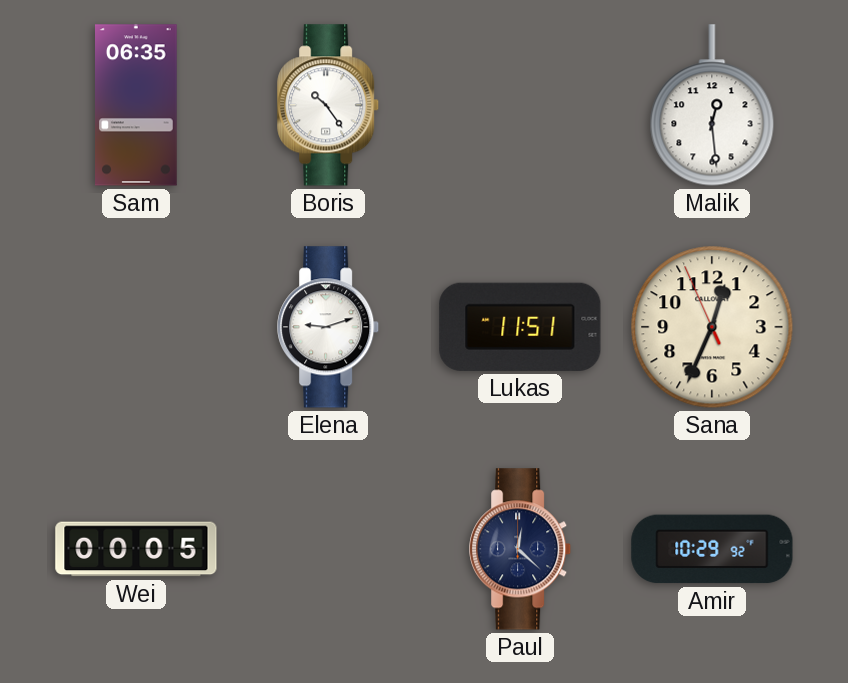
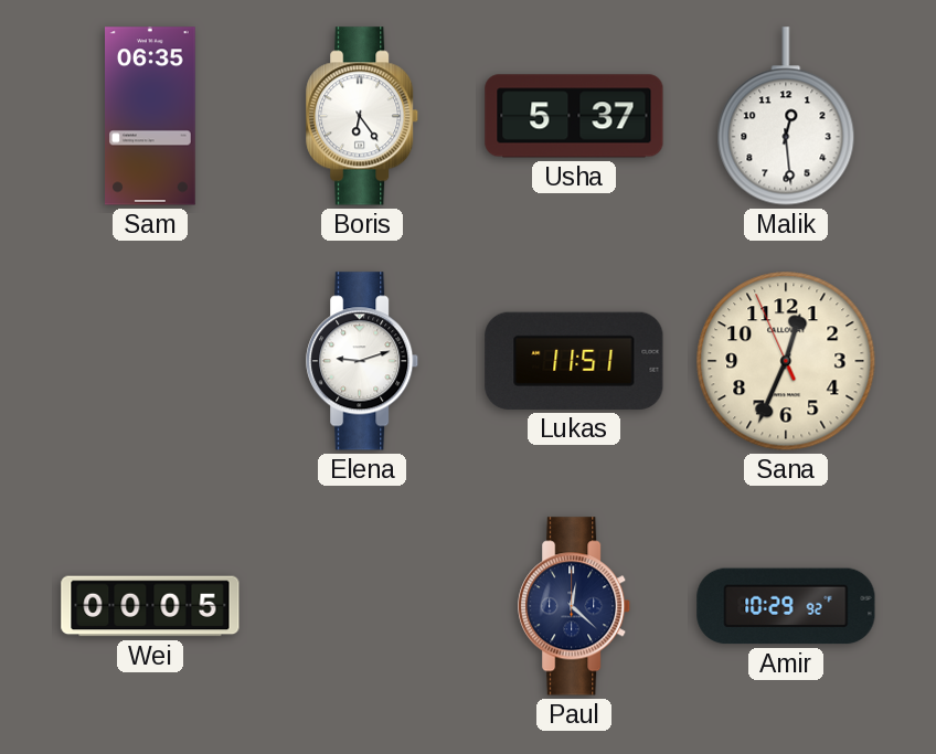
Boris: 10:24 -> 6:24 (363, 116)
Usha: none -> 5:37 (574, 116)
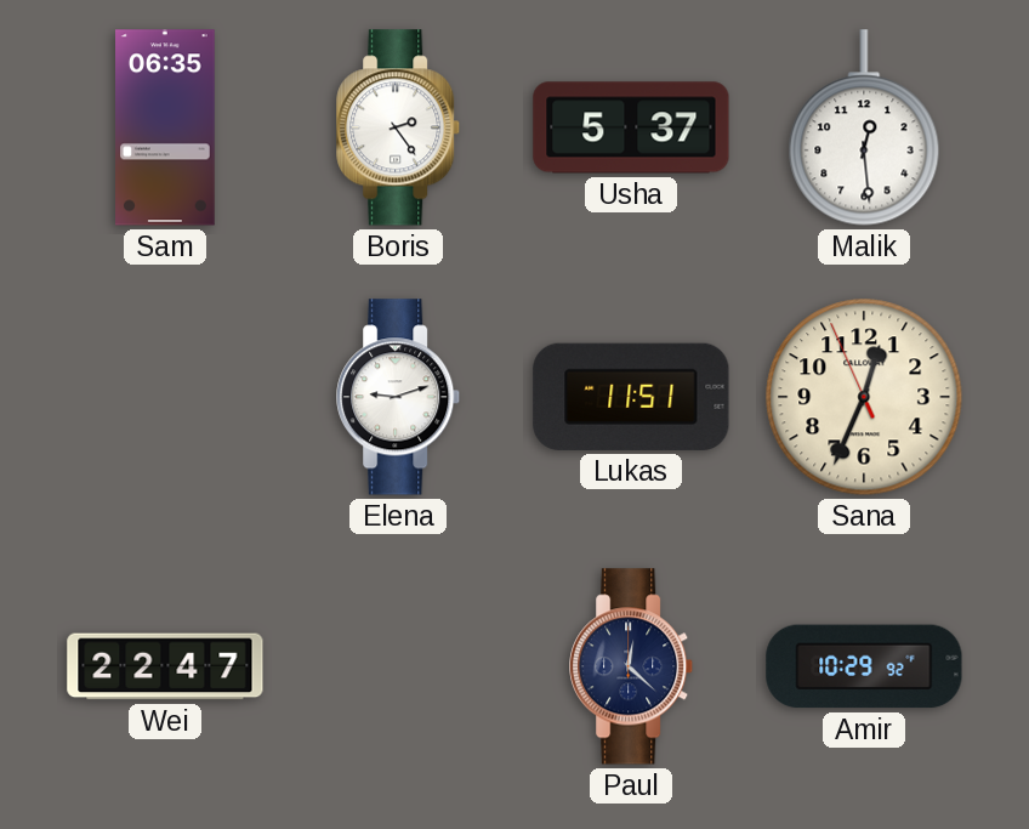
Boris: 6:24 -> 2:24 (399, 127)
Wei: 00:05 -> 22:47 (165, 666)
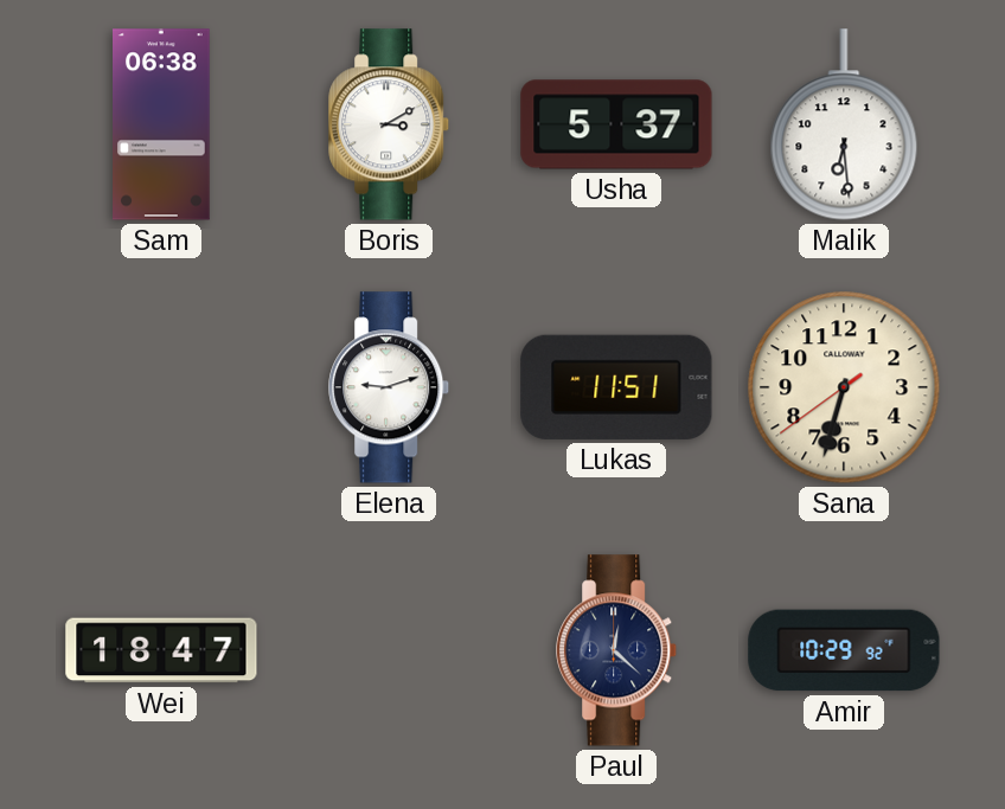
Sam: 06:35 -> 06:38 (162, 124)
Boris: 2:24 -> 3:10 (390, 124)
Malik: 12:29 -> 6:29 (844, 124)
Sana: 12:33 -> 6:32 (844, 387)
Wei: 22:47 -> 18:47 (161, 650)
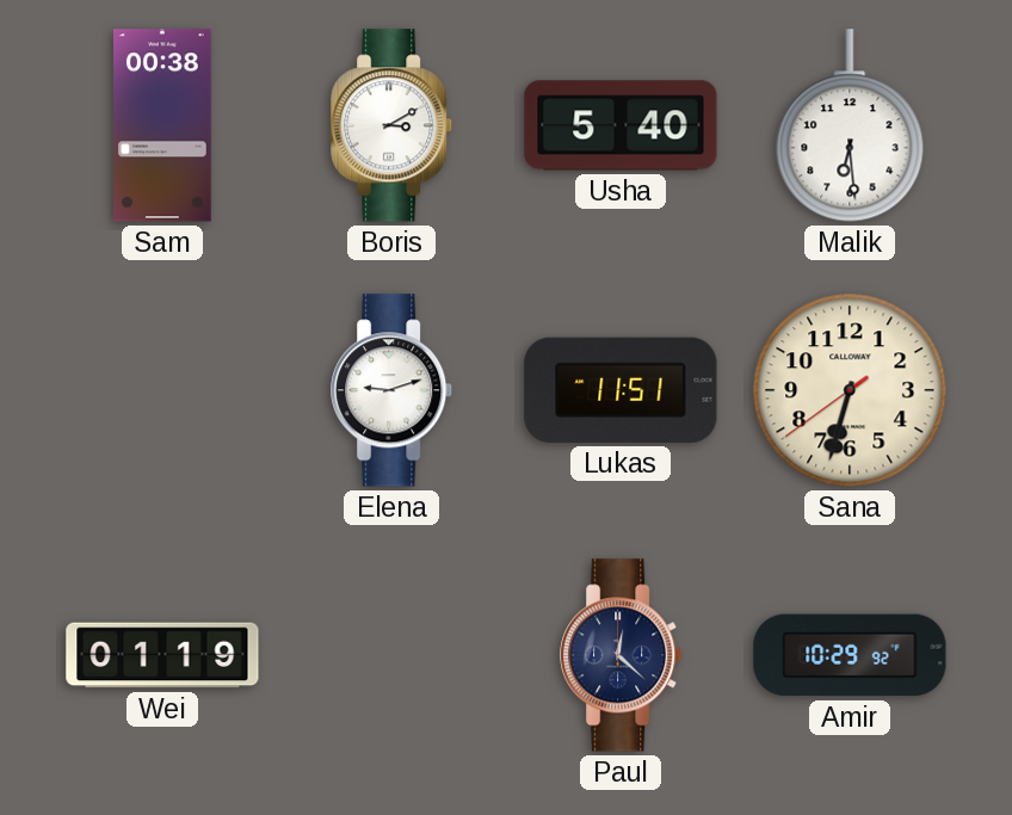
Sam: 06:38 -> 00:38 (163, 125)
Usha: 5:37 -> 5:40 (621, 125)
Wei: 18:47 -> 01:19 (162, 655)
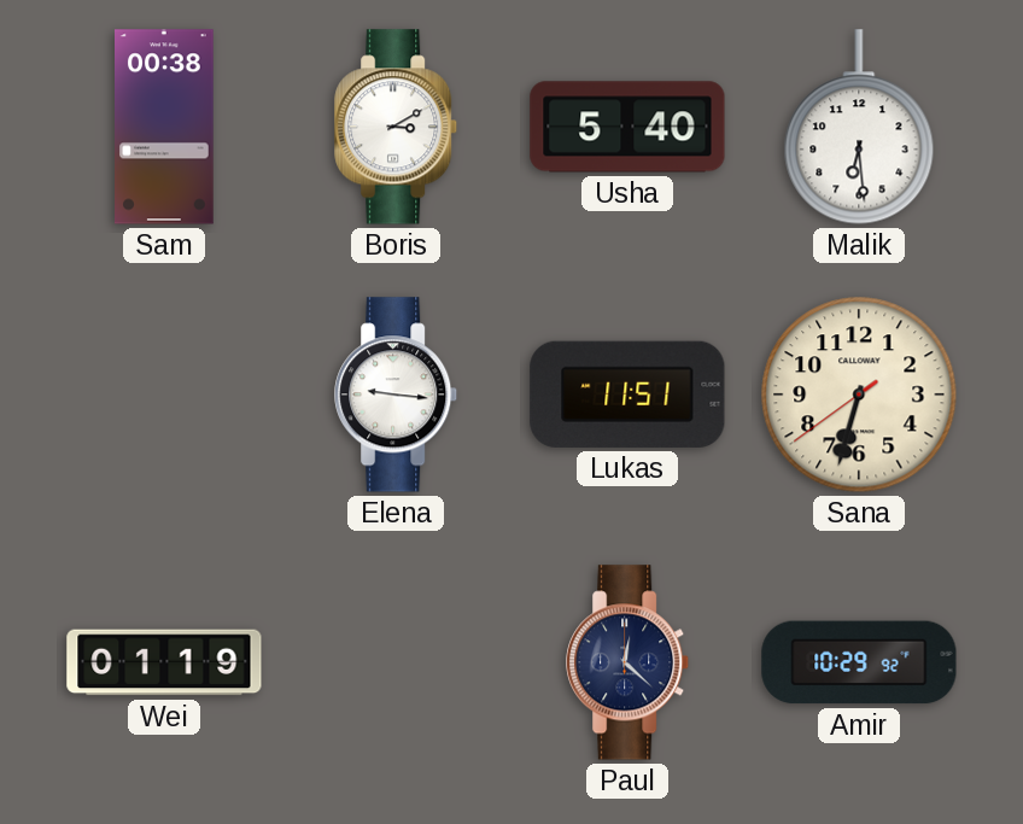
Elena: 9:12 -> 9:16 (397, 395)
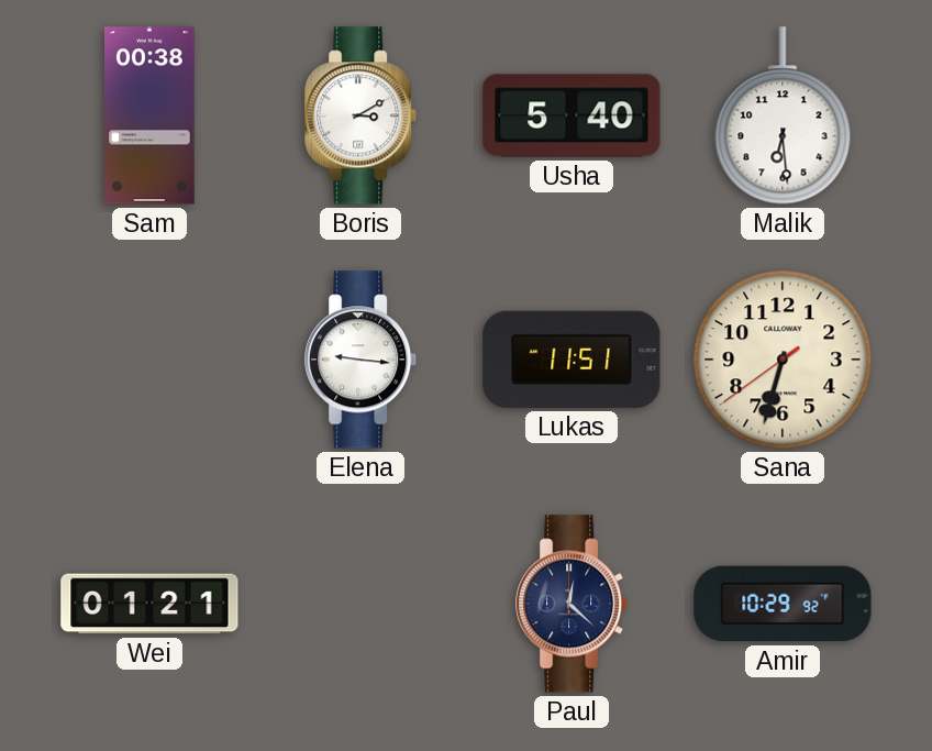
Wei: 01:19 -> 01:21 (149, 604)
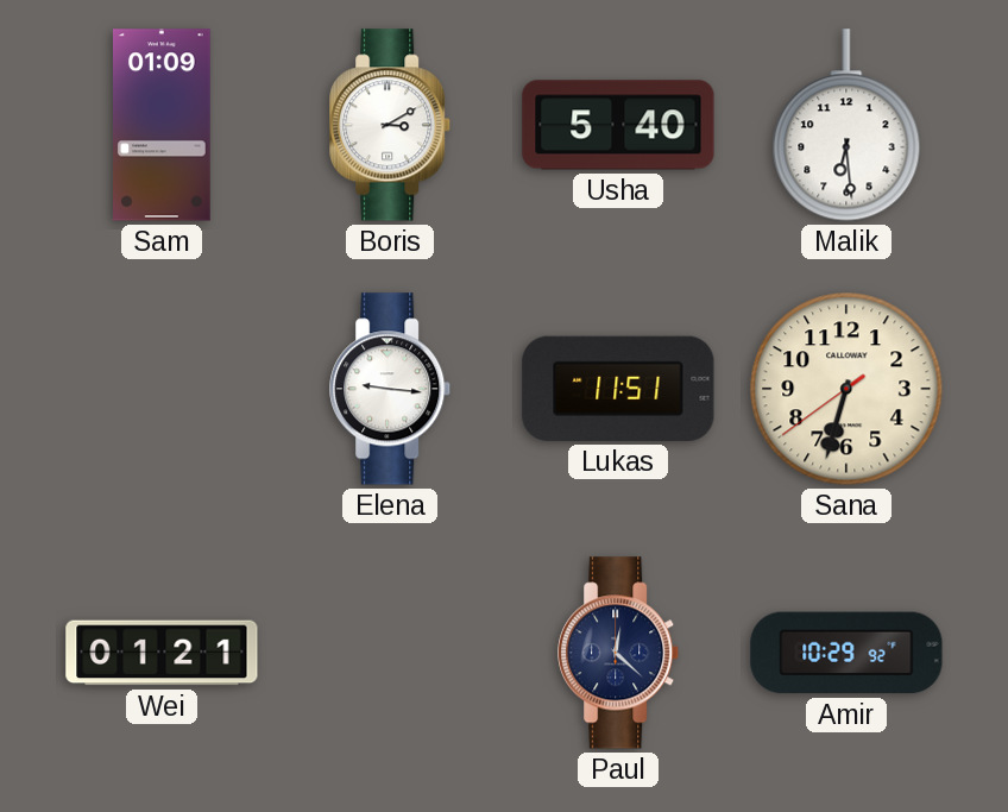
Sam: 00:38 -> 01:09 (163, 125)
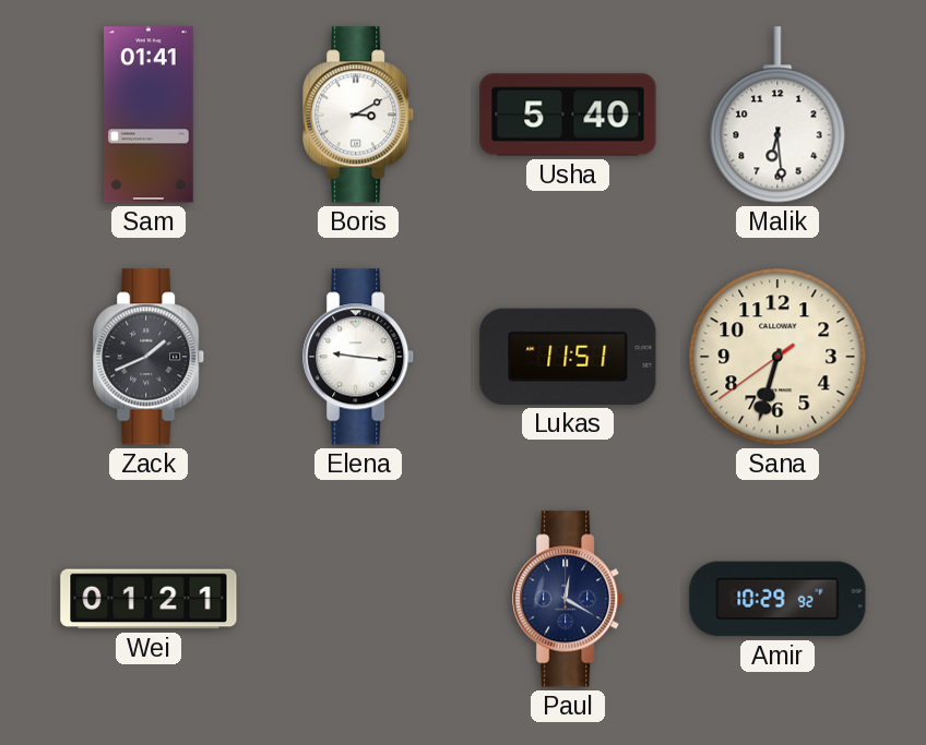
Sam: 01:09 -> 01:41 (150, 115)
Zack: none -> 1:41 (150, 357)
Paul: 12:22 -> 12:20 (569, 599)
